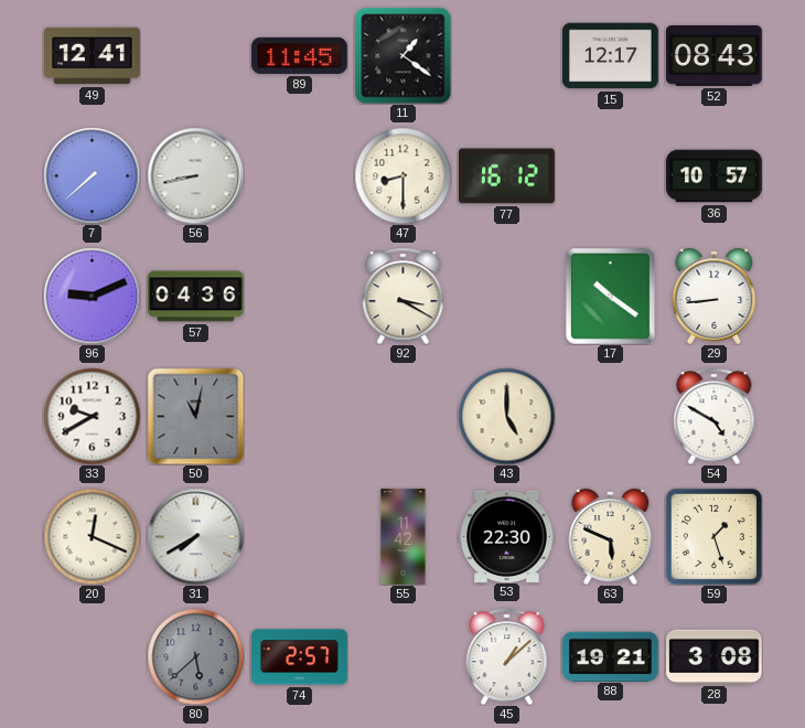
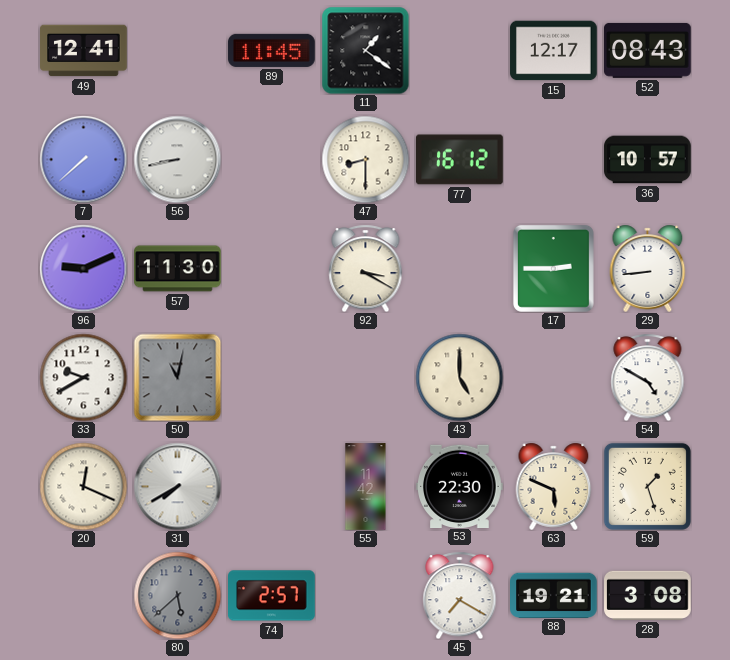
57: 04:36 -> 11:30 (178, 269)
17: 10:21 -> 2:45 (553, 268)
45: 1:08 -> 7:20 (460, 595)
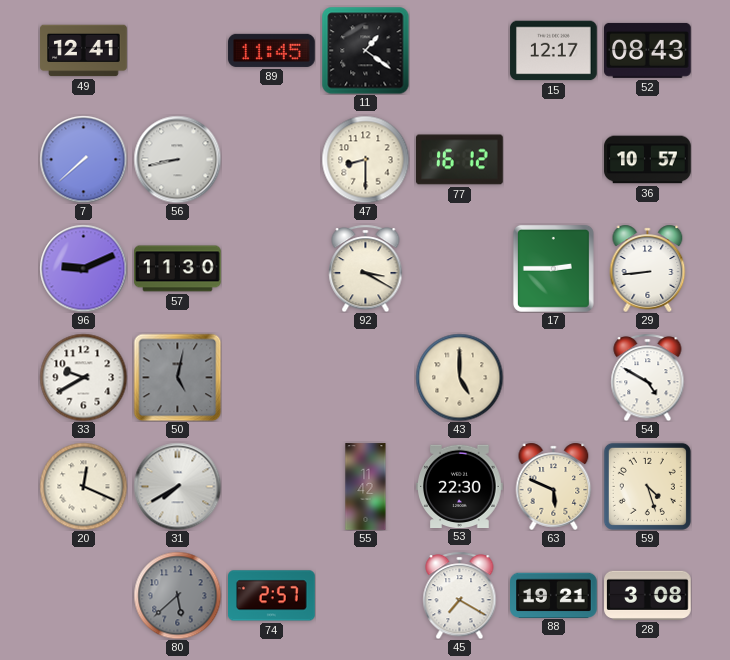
50: 11:02 -> 5:02 (177, 377)
59: 1:27 -> 4:27 (647, 486)
